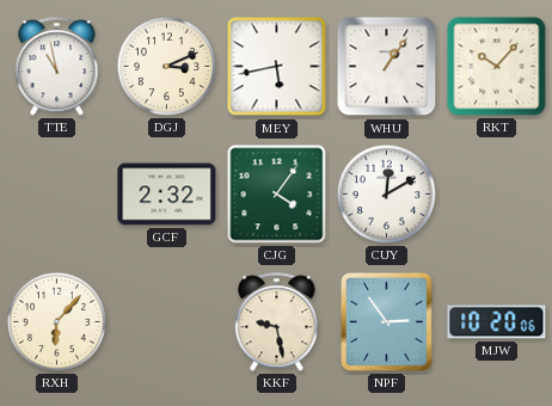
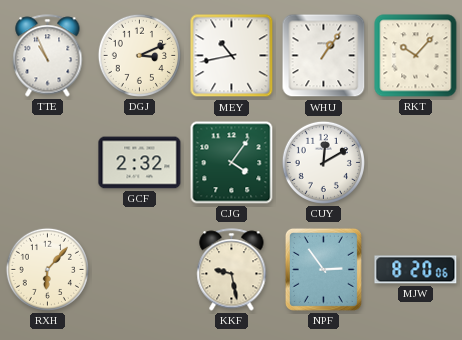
TTE: 10:58 -> 10:56 (48, 56)
MEY: 5:43 -> 10:43 (232, 56)
MJW: 10:20 -> 8:20 (416, 270)
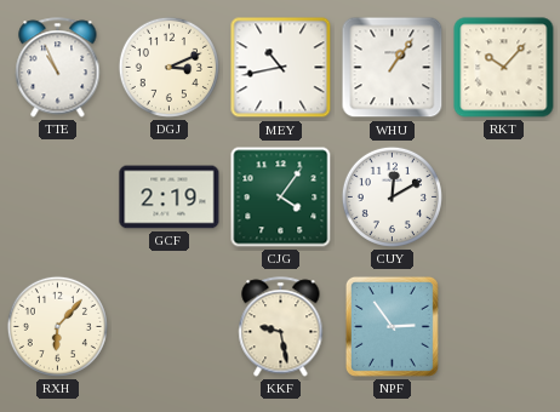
GCF: 2:32 -> 2:19 (170, 198)
MJW: 8:20 -> none (416, 270)
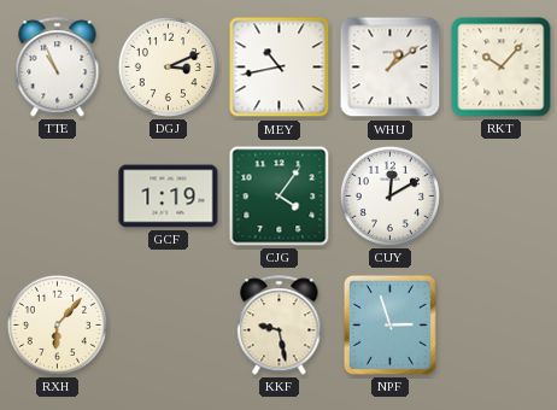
WHU: 1:06 -> 1:09 (391, 68)
GCF: 2:19 -> 1:19 (169, 197)
NPF: 2:54 -> 2:57 (389, 324)
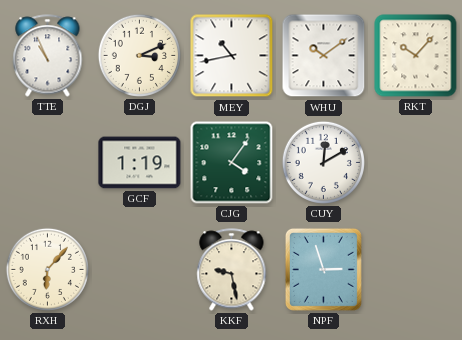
WHU: 1:09 -> 10:09 (324, 56)
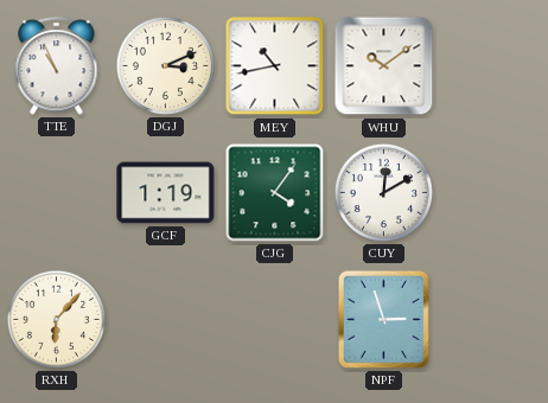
RKT: 10:07 -> none (416, 56)
KKF: 9:28 -> none (232, 270)
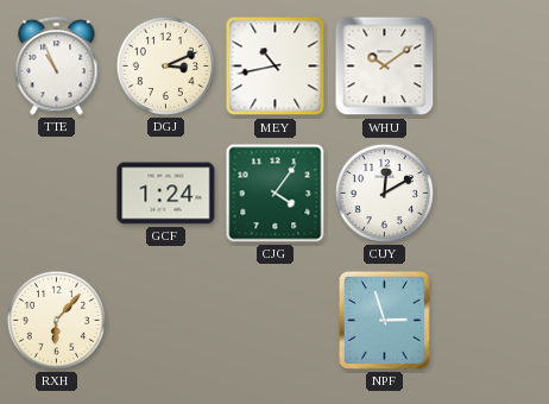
GCF: 1:19 -> 1:24 (166, 194)
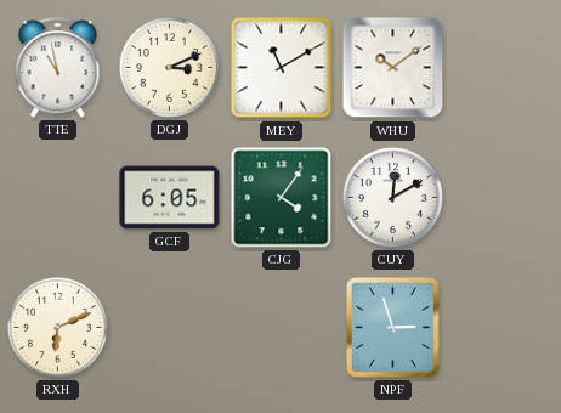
TTE: 10:56 -> 10:58 (58, 68)
MEY: 10:43 -> 11:10 (282, 68)
GCF: 1:24 -> 6:05 (170, 198)
RXH: 6:07 -> 6:11 (57, 327)
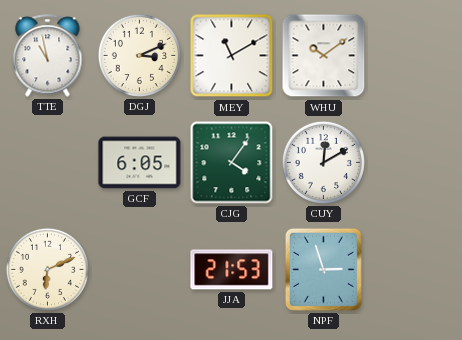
JJA: none -> 21:53 (232, 270)
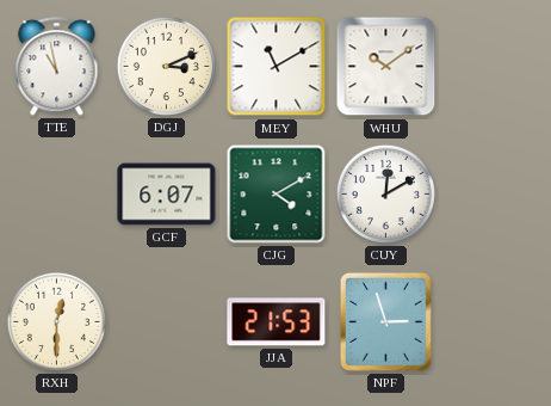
GCF: 6:05 -> 6:07 (167, 195)
CJG: 4:06 -> 4:10 (277, 195)
RXH: 6:11 -> 12:30 (56, 321)
